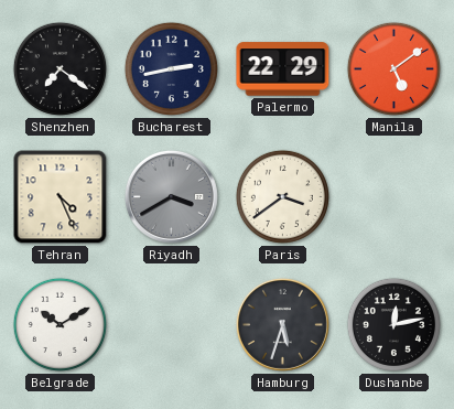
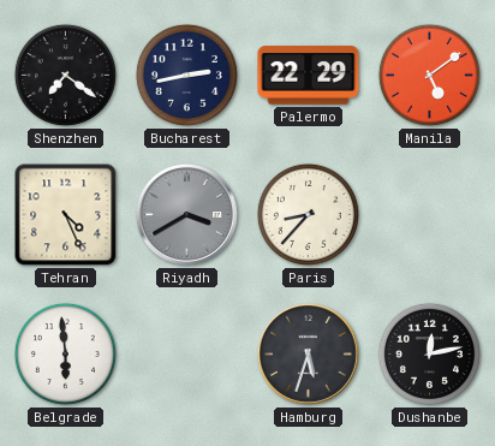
Paris: 3:39 -> 8:37 (308, 214)
Belgrade: 10:10 -> 5:59 (65, 353)
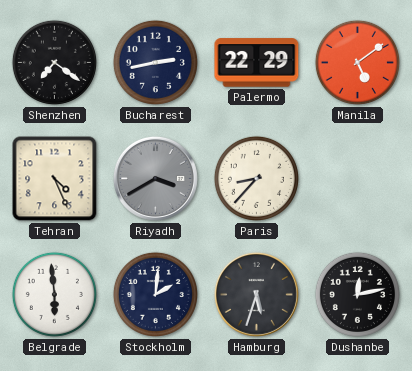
Stockholm: none -> 2:01 (155, 294)
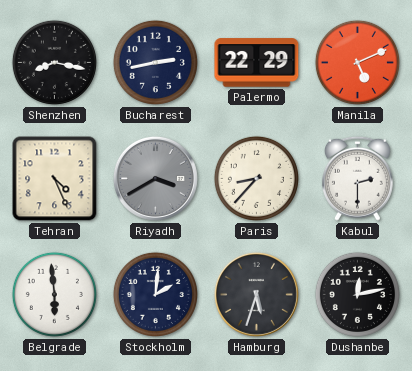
Shenzhen: 7:21 -> 8:17 (54, 62)
Manila: 5:09 -> 5:11 (357, 62)
Kabul: none -> 2:30 (357, 178)
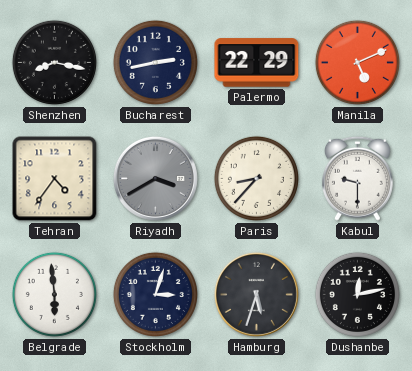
Tehran: 4:26 -> 4:36 (55, 179)
Kabul: 2:30 -> 9:30 (357, 178)
Stockholm: 2:01 -> 3:03 (155, 294)
